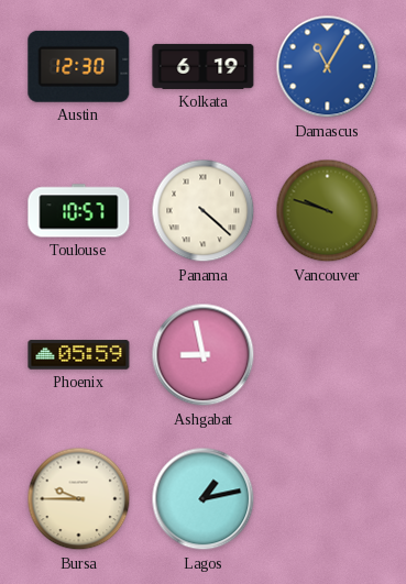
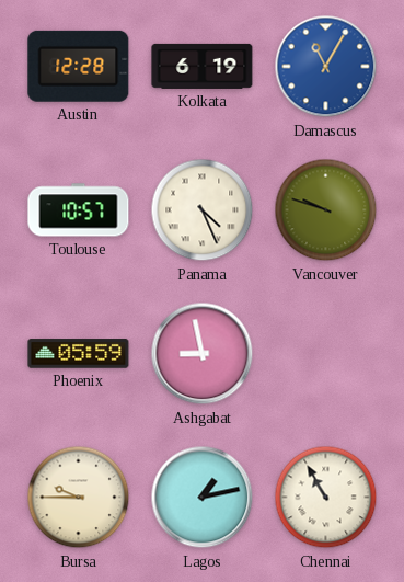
Austin: 12:30 -> 12:28 (79, 66)
Panama: 4:22 -> 4:26 (203, 210)
Chennai: none -> 10:55 (326, 498)
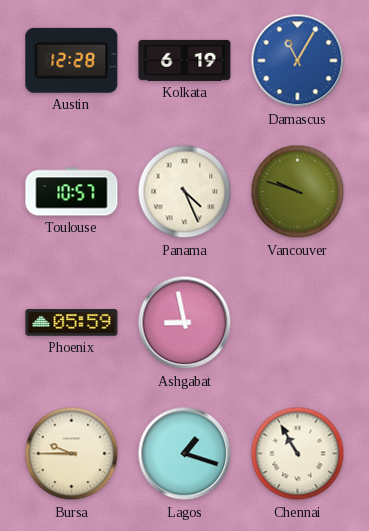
Lagos: 1:13 -> 1:18 (185, 454)
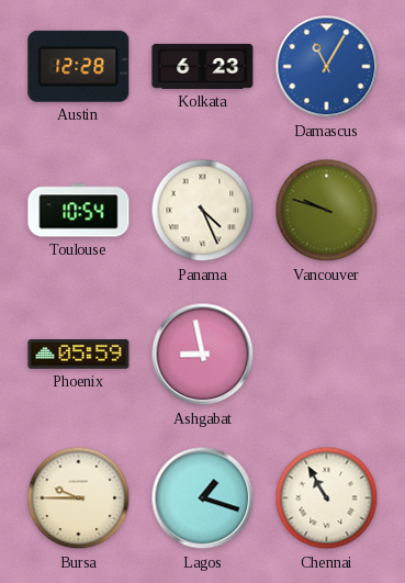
Kolkata: 6:19 -> 6:23 (203, 66)
Toulouse: 10:57 -> 10:54 (79, 211)
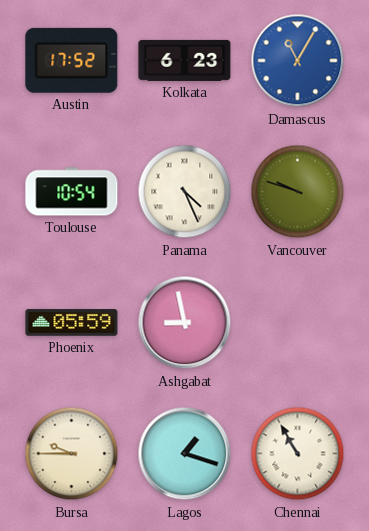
Austin: 12:28 -> 17:52 (72, 60)
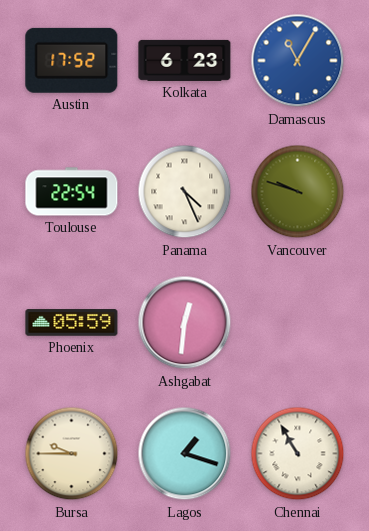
Toulouse: 10:54 -> 22:54 (72, 192)
Ashgabat: 8:58 -> 12:31 (185, 323)
